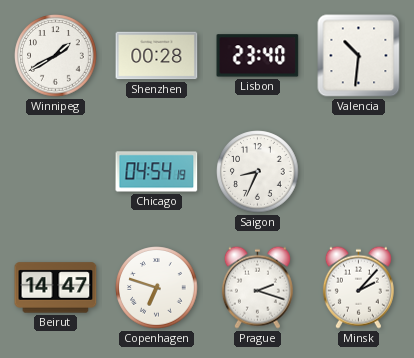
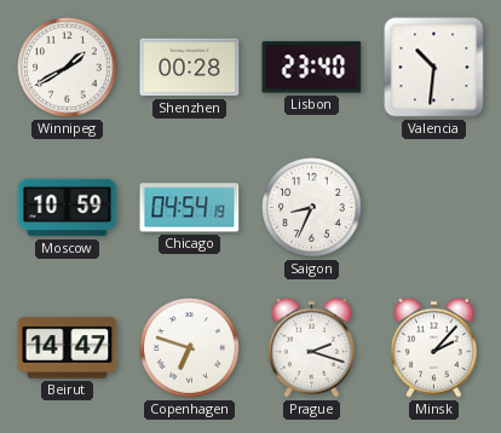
Moscow: none -> 10:59 (68, 208)
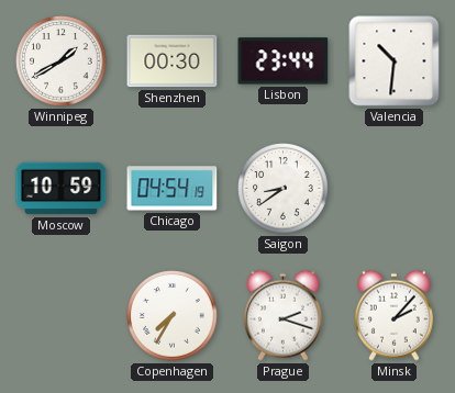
Shenzhen: 00:28 -> 00:30 (173, 61)
Lisbon: 23:40 -> 23:44 (284, 61)
Saigon: 8:34 -> 8:39 (284, 189)
Beirut: 14:47 -> none (68, 348)
Copenhagen: 6:48 -> 7:35 (173, 316)
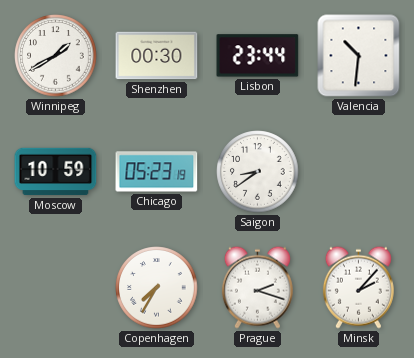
Chicago: 04:54 -> 05:23 (157, 172)
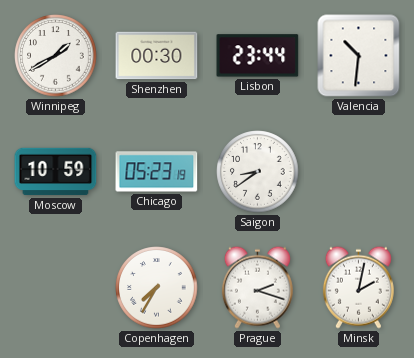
Minsk: 2:07 -> 2:02 (358, 287)
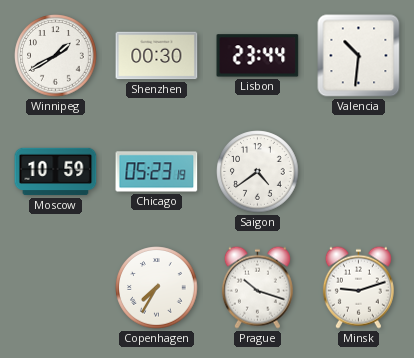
Saigon: 8:39 -> 4:39 (258, 172)
Prague: 2:18 -> 10:18 (257, 287)
Minsk: 2:02 -> 9:12 (358, 287)
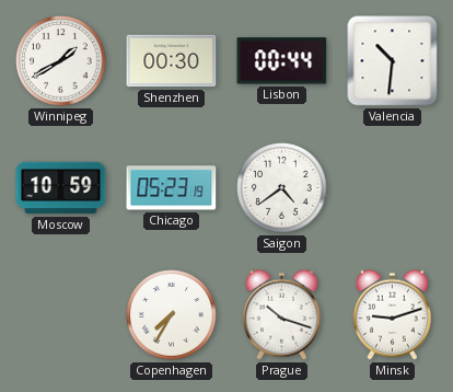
Lisbon: 23:44 -> 00:44 (282, 61)
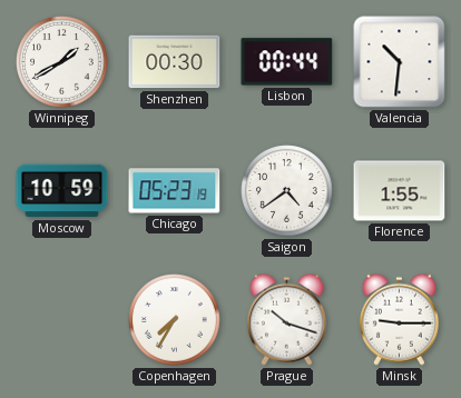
Florence: none -> 1:55 (400, 191)
Minsk: 9:12 -> 9:15 (399, 319)
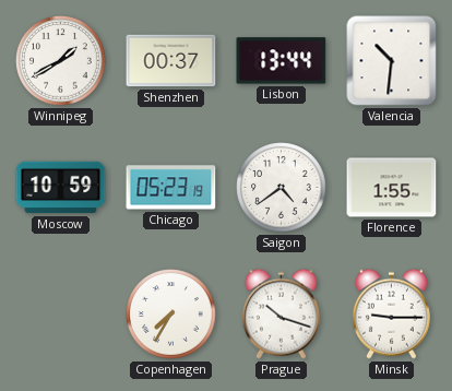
Shenzhen: 00:30 -> 00:37 (171, 61)
Lisbon: 00:44 -> 13:44 (282, 61)
